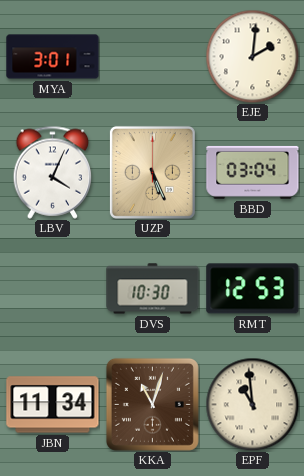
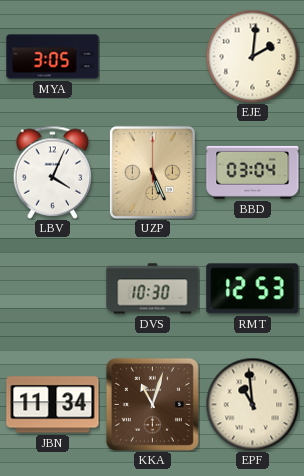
MYA: 3:01 -> 3:05 (53, 57)
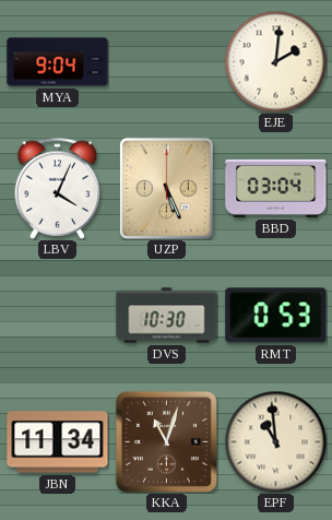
MYA: 3:05 -> 9:04 (58, 62)
RMT: 12:53 -> 0:53 (276, 316)
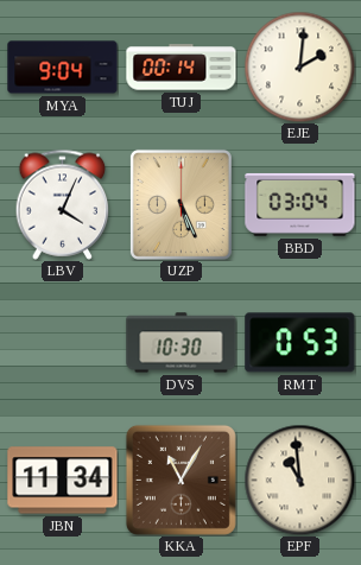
TUJ: none -> 00:14 (182, 68)
KKA: 11:03 -> 11:05 (180, 480)
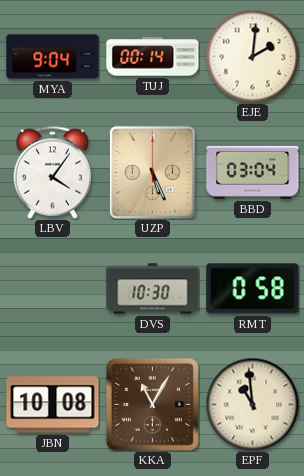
LBV: 4:04 -> 4:06 (53, 172)
RMT: 0:53 -> 0:58 (253, 289)
JBN: 11:34 -> 10:08 (53, 405)
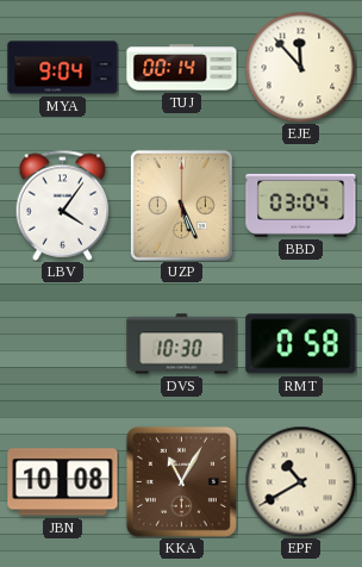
EJE: 2:01 -> 11:53 (300, 67)
EPF: 10:59 -> 10:40 (300, 481)
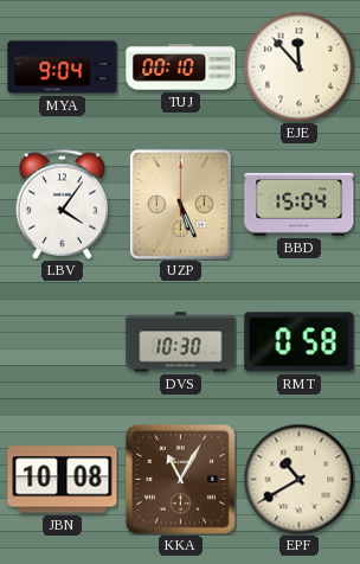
TUJ: 00:14 -> 00:10 (181, 68)
BBD: 03:04 -> 15:04 (300, 204)
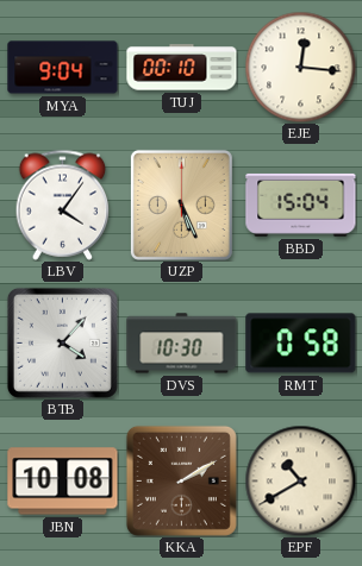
EJE: 11:53 -> 12:16 (300, 67)
BTB: none -> 4:07 (62, 342)
KKA: 11:05 -> 2:10 (181, 480)
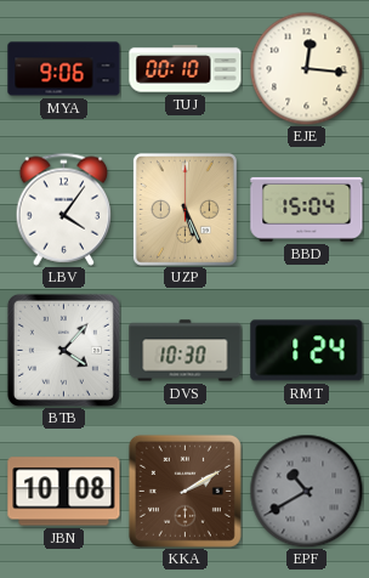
MYA: 9:04 -> 9:06 (64, 69)
RMT: 0:58 -> 1:24 (307, 351)
EPF dial: cream -> grey (306, 491)
